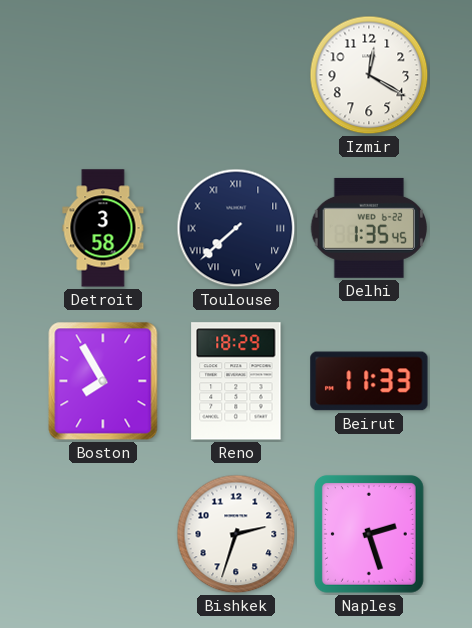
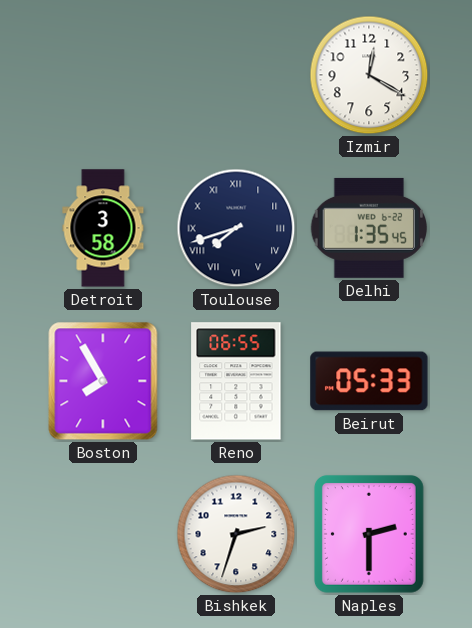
Toulouse: 7:38 -> 7:42 (236, 228)
Reno: 18:29 -> 06:55 (236, 381)
Beirut: 11:33 -> 05:33 (369, 381)
Naples: 2:27 -> 2:30 (369, 534)
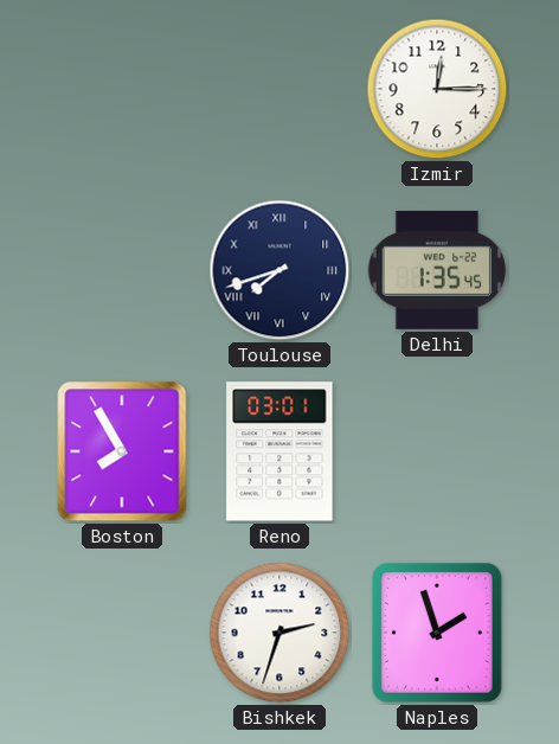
Izmir: 12:20 -> 12:15 (437, 89)
Detroit: 3:58 -> none (103, 228)
Reno: 06:55 -> 03:01 (279, 451)
Beirut: 05:33 -> none (369, 381)
Naples: 2:30 -> 1:57 (437, 633)
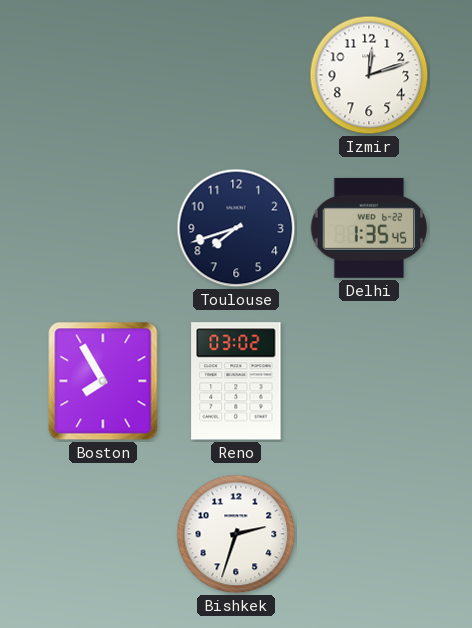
Izmir: 12:15 -> 12:12 (369, 75)
Toulouse numerals: Roman -> Arabic (236, 228)
Reno: 03:01 -> 03:02 (236, 381)
Naples: 1:57 -> none (437, 633)
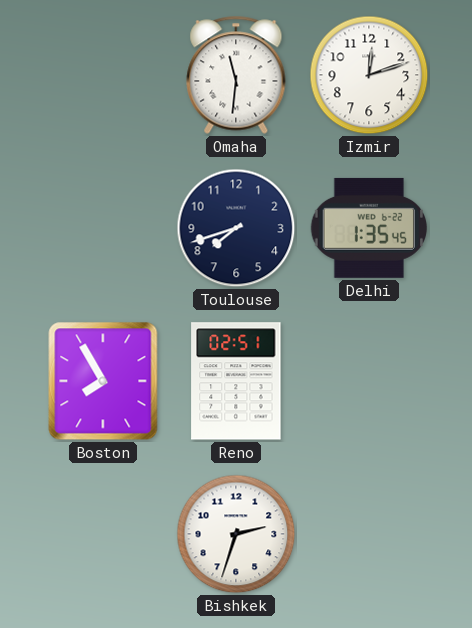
Omaha: none -> 11:31 (236, 75)
Reno: 03:02 -> 02:51 (236, 381)
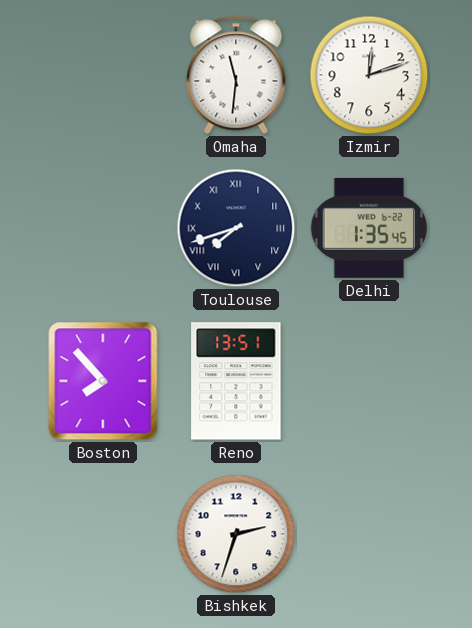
Toulouse numerals: Arabic -> Roman (236, 228)
Boston: 7:55 -> 7:53 (103, 381)
Reno: 02:51 -> 13:51 (236, 381)
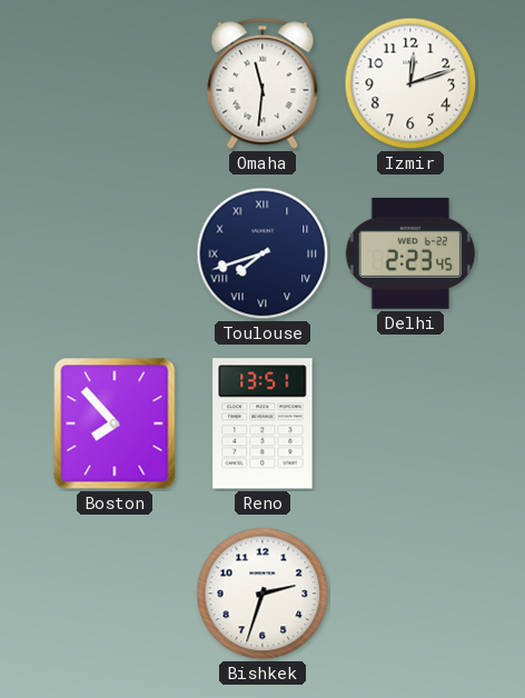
Delhi: 1:35 -> 2:23 (410, 253)
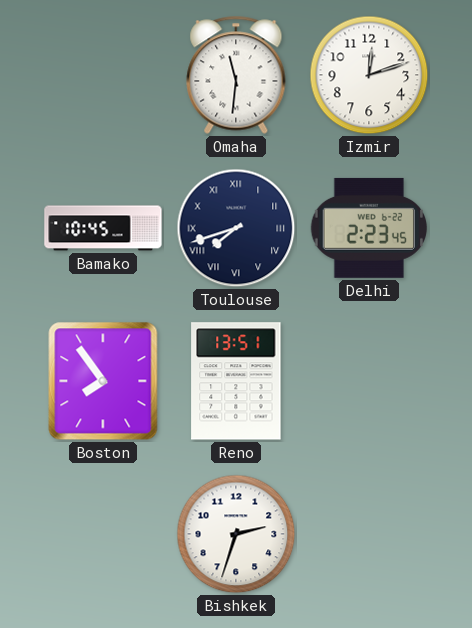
Bamako: none -> 10:45 (103, 228)
Boston: 7:53 -> 7:54 (103, 381)
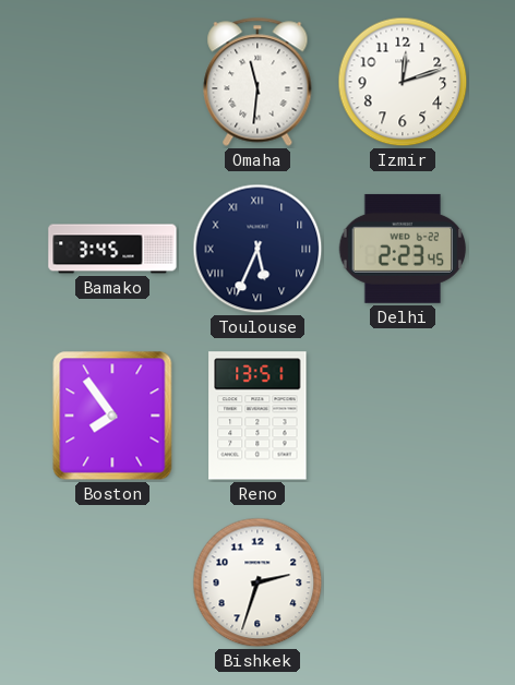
Bamako: 10:45 -> 3:45 (112, 249)
Toulouse: 7:42 -> 5:34 (257, 249)
